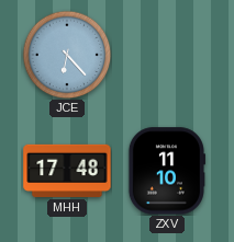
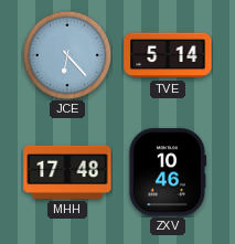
TVE: none -> 5:14 (168, 55)
ZXV: 11:10 -> 10:46 (167, 172)
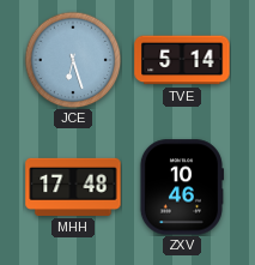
JCE: 6:23 -> 6:27 (73, 60)
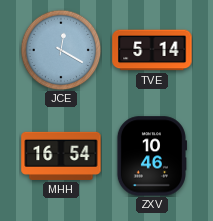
JCE: 6:27 -> 12:20 (61, 50)
MHH: 17:48 -> 16:54 (61, 156)
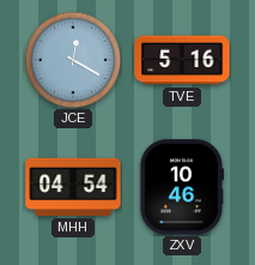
TVE: 5:14 -> 5:16 (182, 60)
MHH: 16:54 -> 04:54 (73, 187)
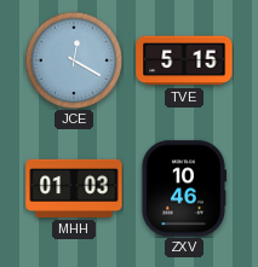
TVE: 5:16 -> 5:15 (184, 60)
MHH: 04:54 -> 01:03 (74, 188)
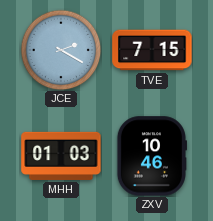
JCE: 12:20 -> 2:20 (61, 50)
TVE: 5:15 -> 7:15 (152, 50)
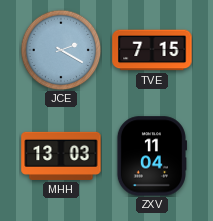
MHH: 01:03 -> 13:03 (61, 156)
ZXV: 10:46 -> 11:04 (151, 156)
